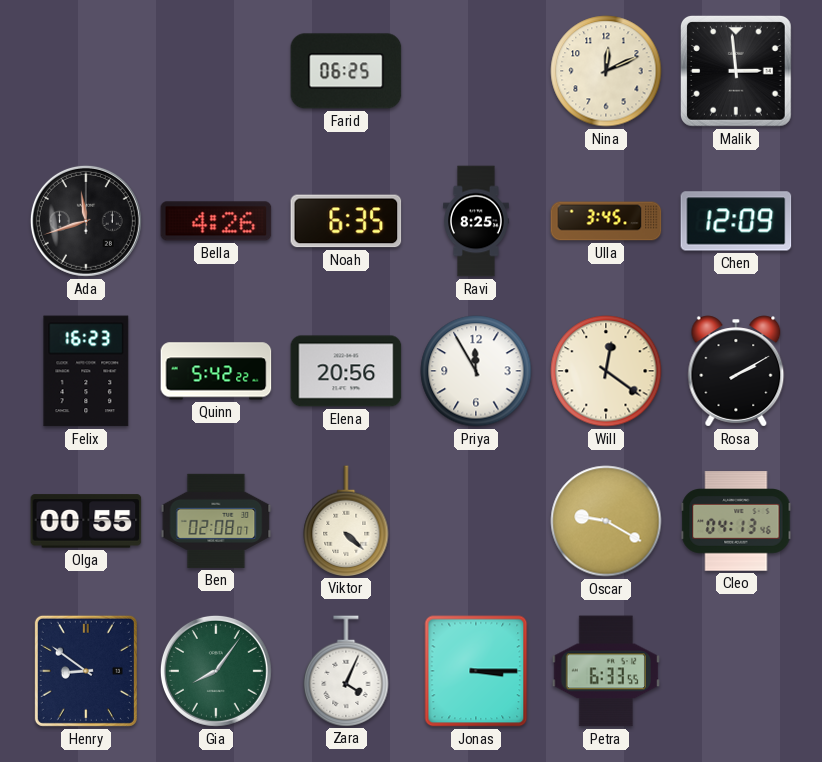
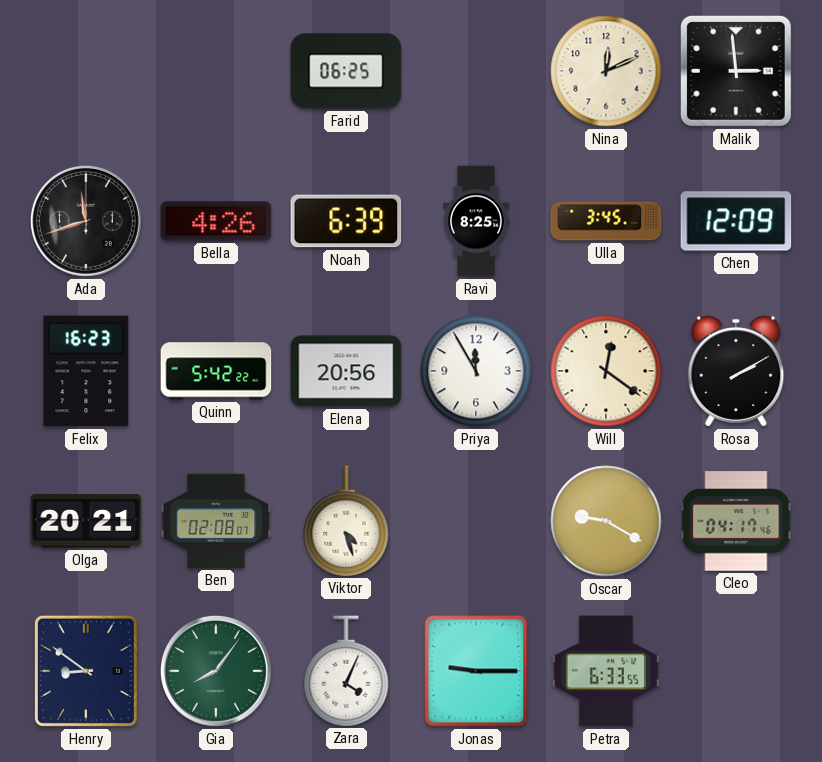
Noah: 6:35 -> 6:39 (346, 221)
Olga: 00:55 -> 20:21 (86, 521)
Viktor: 4:22 -> 4:27 (346, 521)
Cleo: 04:13 -> 04:17 (736, 521)
Jonas: 3:15 -> 9:15 (476, 671)
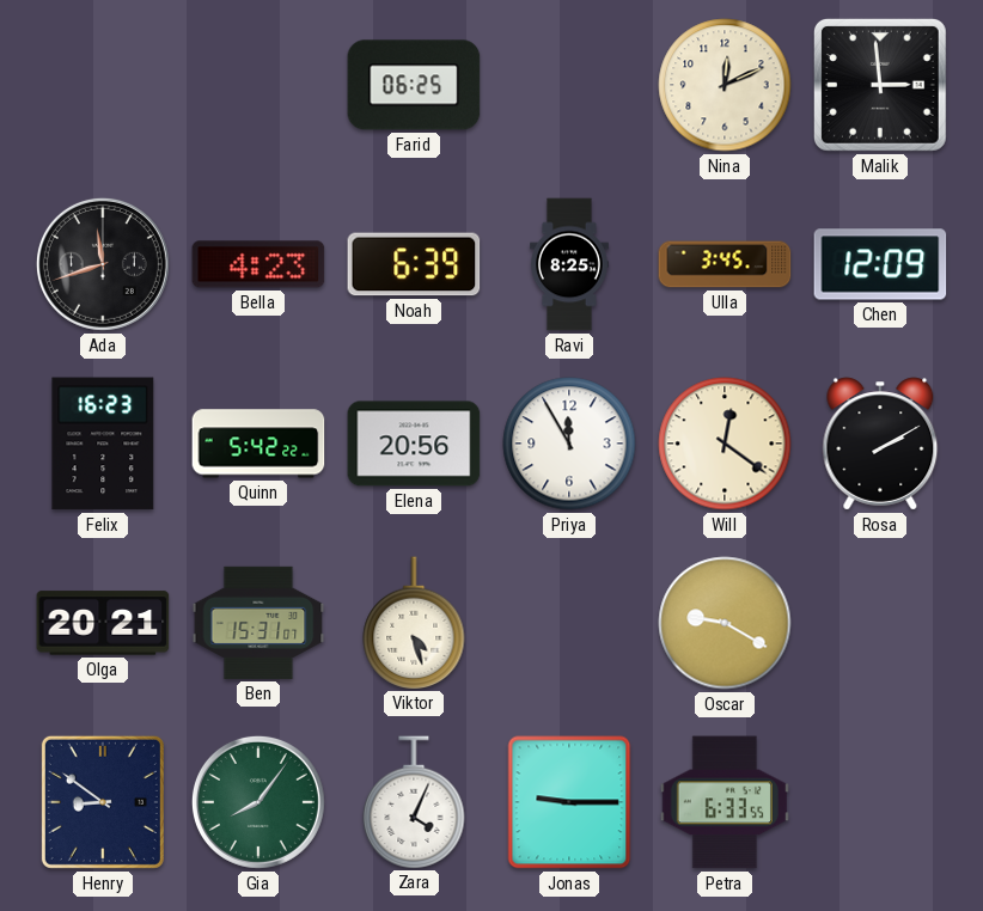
Bella: 4:26 -> 4:23 (258, 264)
Ben: 02:08 -> 15:31 (258, 623)
Cleo: 04:17 -> none (736, 521)
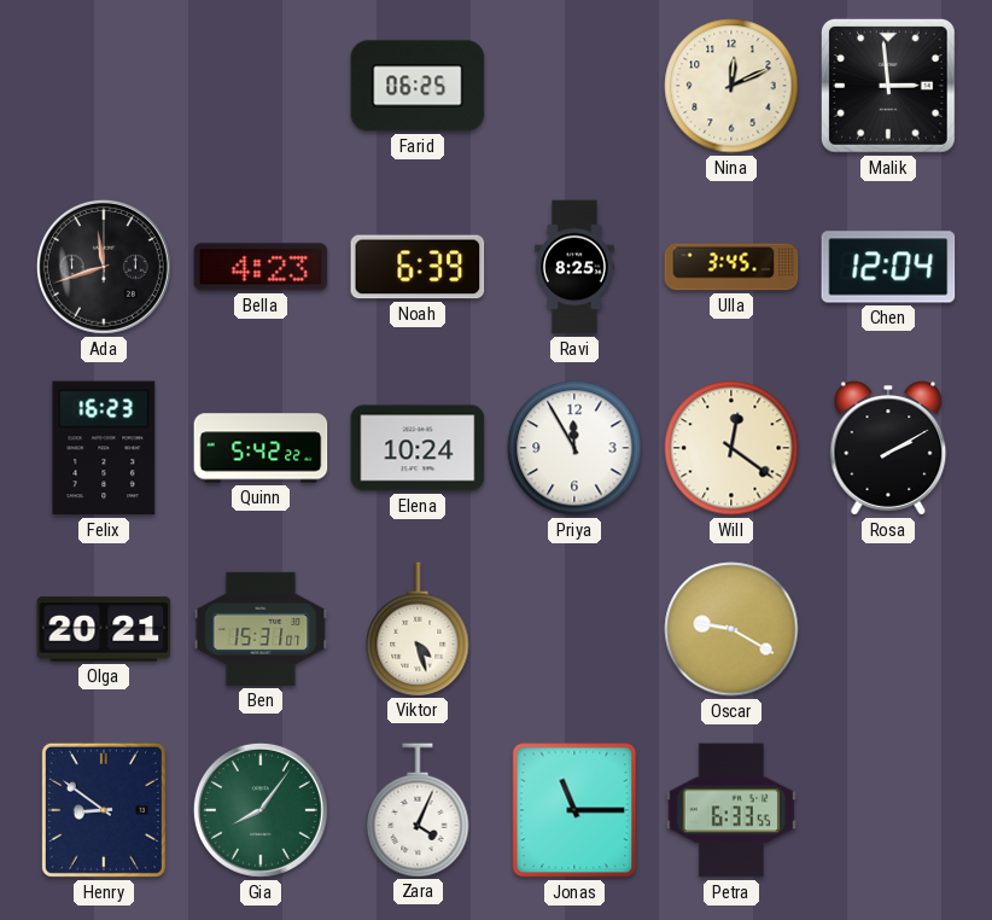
Chen: 12:09 -> 12:04 (888, 267)
Elena: 20:56 -> 10:24 (418, 448)
Jonas: 9:15 -> 11:15 (574, 810)
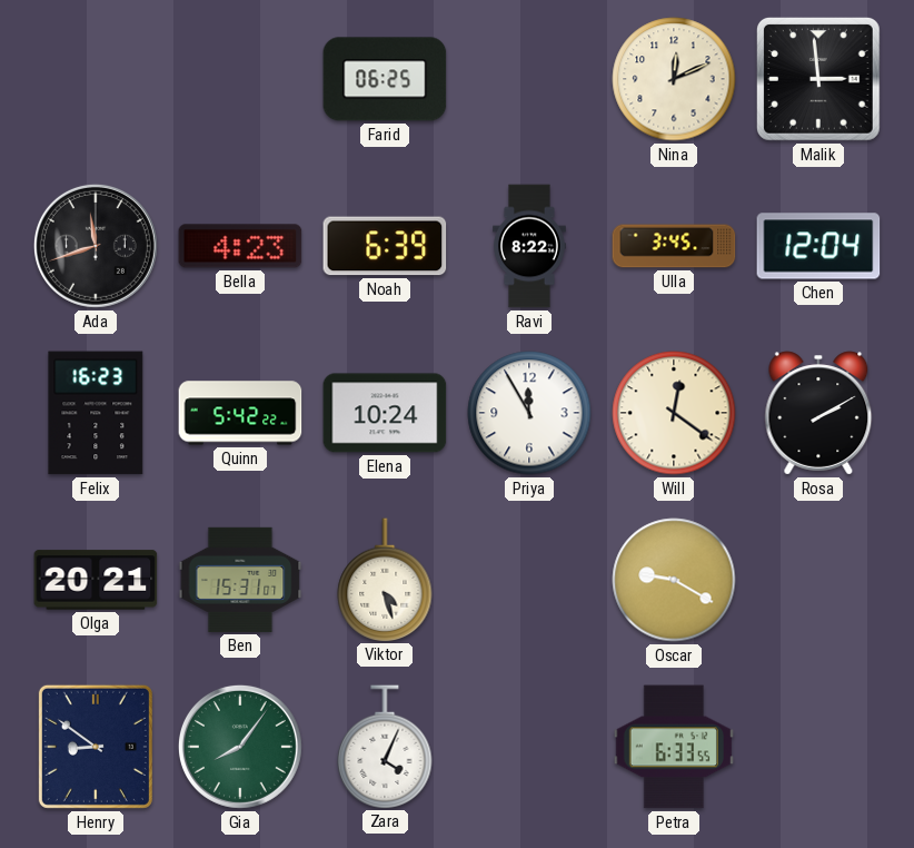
Ravi: 8:25 -> 8:22 (530, 246)
Jonas: 11:15 -> none (574, 810)
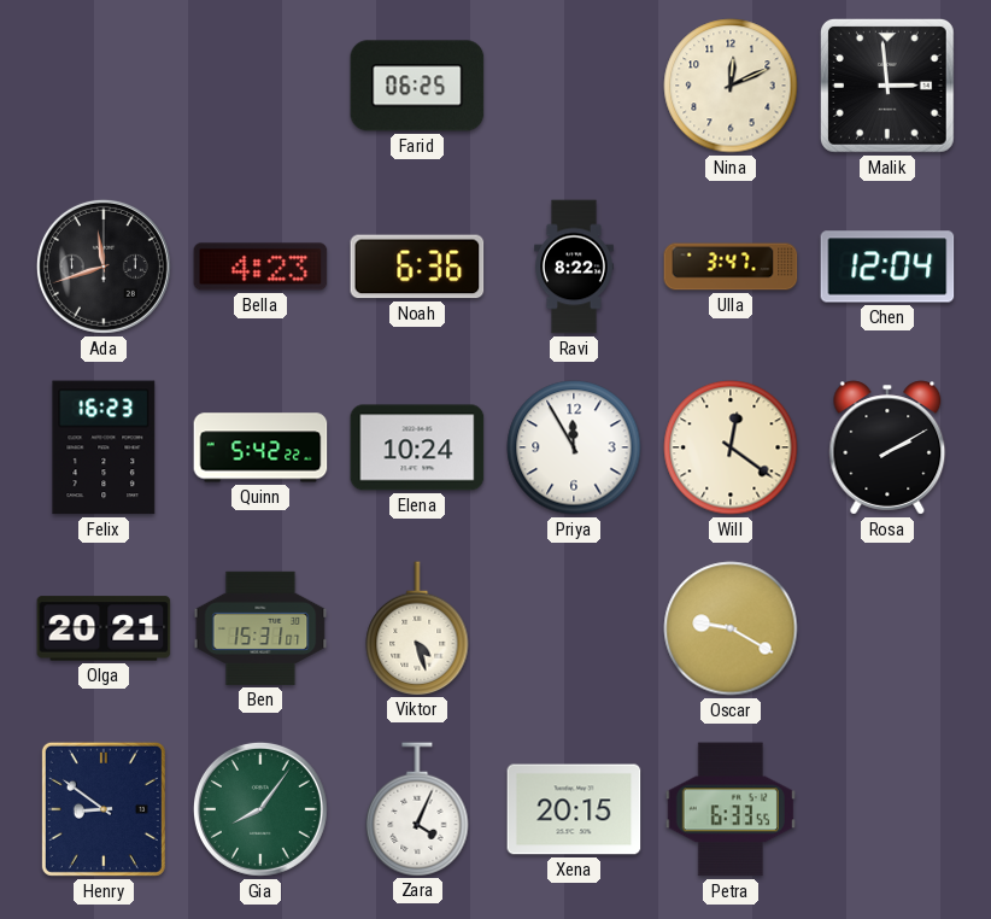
Noah: 6:39 -> 6:36 (417, 267)
Ulla: 3:45 -> 3:47 (731, 267)
Xena: none -> 20:15 (574, 809)
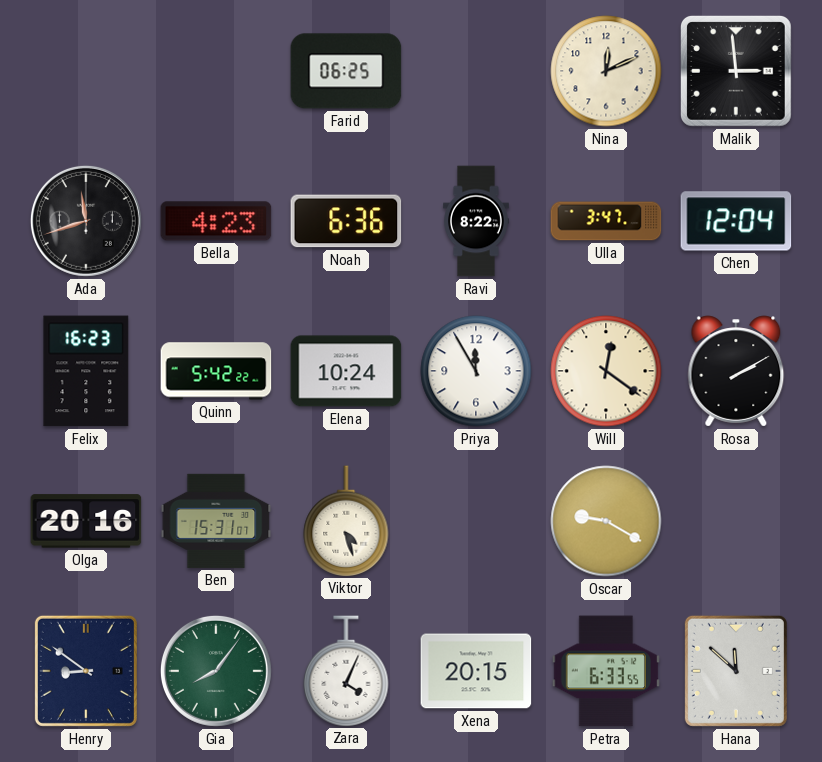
Olga: 20:21 -> 20:16 (86, 521)
Hana: none -> 11:52 (736, 671)
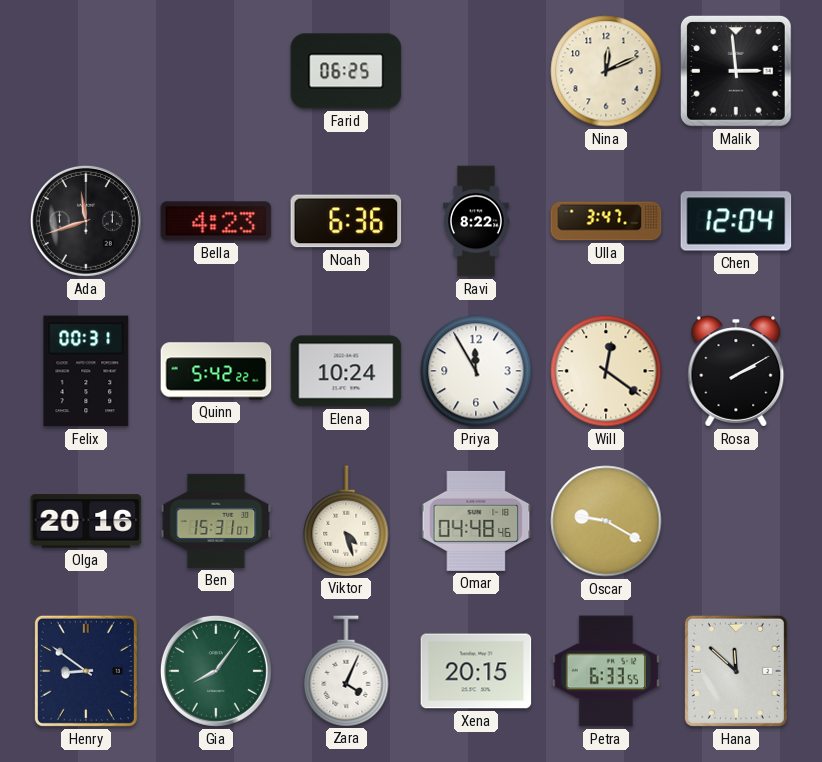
Felix: 16:23 -> 00:31 (86, 371)
Omar: none -> 04:48 (476, 521)
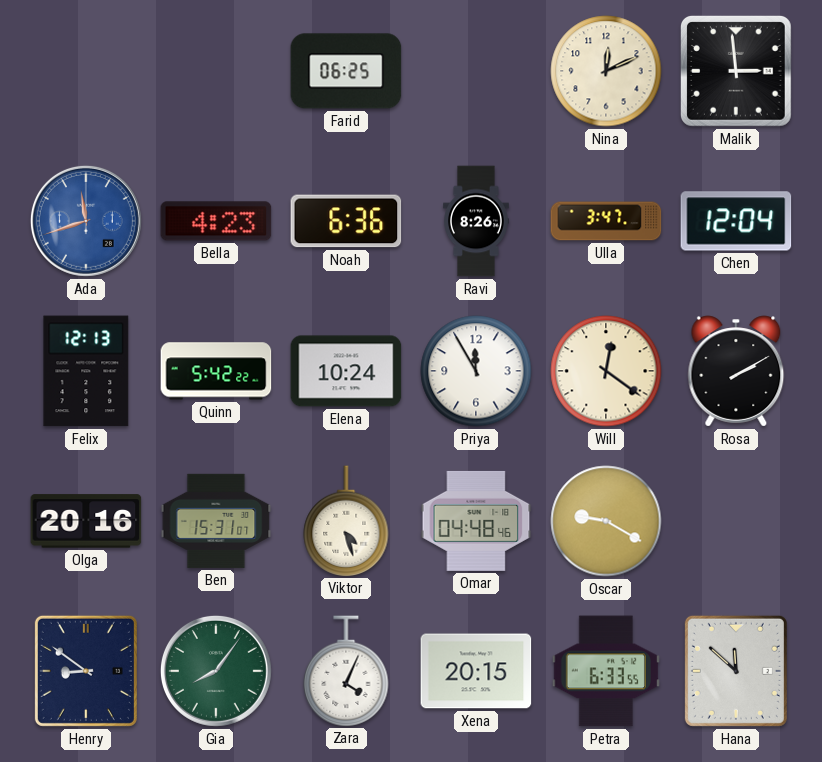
Ada dial: black -> blue (86, 221)
Ravi: 8:22 -> 8:26 (477, 221)
Felix: 00:31 -> 12:13 (86, 371)
